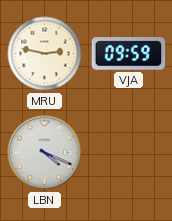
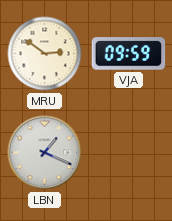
MRU: 2:47 -> 2:51 (45, 54)
LBN: 4:19 -> 1:19 (45, 153)
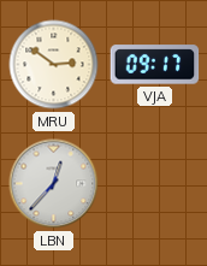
VJA: 09:59 -> 09:17 (155, 65)
LBN: 1:19 -> 12:37 (54, 184)
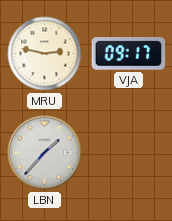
MRU: 2:51 -> 2:47 (45, 54)
LBN: 12:37 -> 1:37 (45, 153)
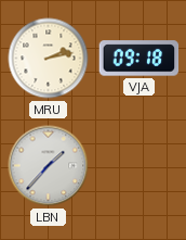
MRU: 2:47 -> 2:13 (49, 59)
VJA: 09:17 -> 09:18 (139, 59)
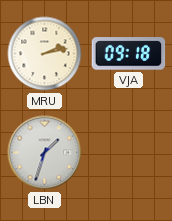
LBN: 1:37 -> 1:33 (45, 153)
